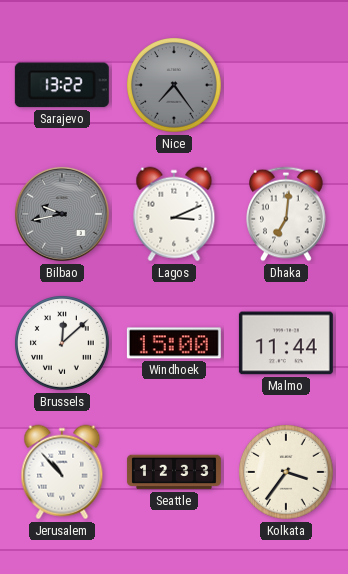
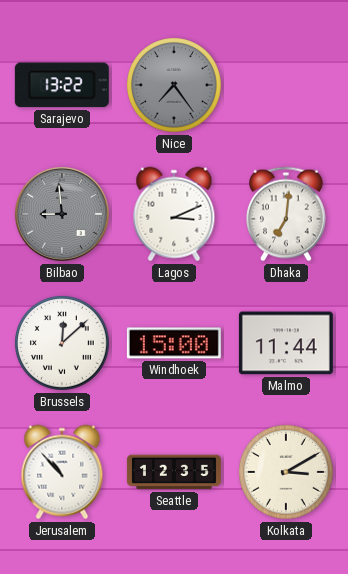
Bilbao: 9:43 -> 8:59 (62, 214)
Seattle: 12:33 -> 12:35 (174, 472)
Kolkata: 3:36 -> 3:10 (287, 473)
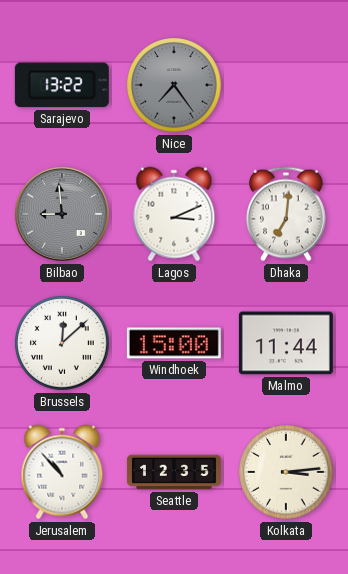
Kolkata: 3:10 -> 3:14 (287, 473)
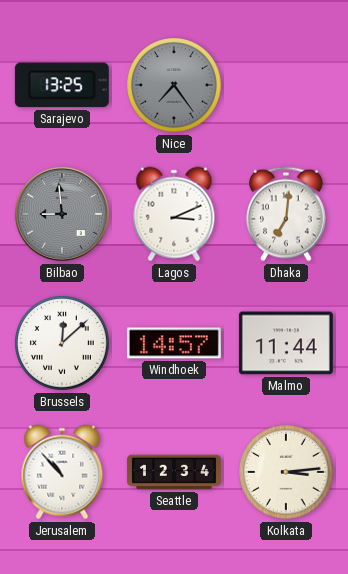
Sarajevo: 13:22 -> 13:25 (62, 85)
Windhoek: 15:00 -> 14:57 (174, 343)
Seattle: 12:35 -> 12:34 (174, 472)
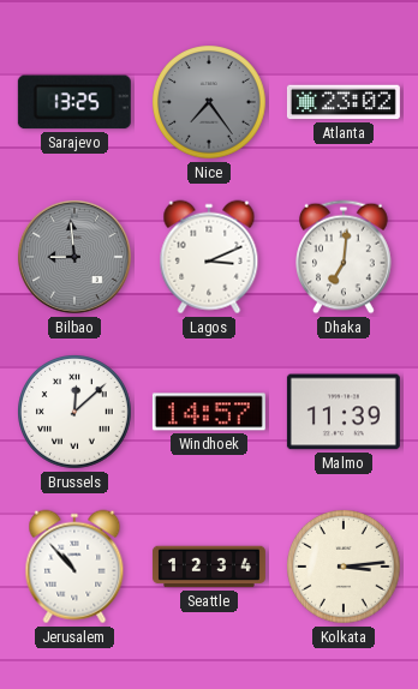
Atlanta: none -> 23:02 (344, 102)
Malmo: 11:44 -> 11:39 (344, 412)
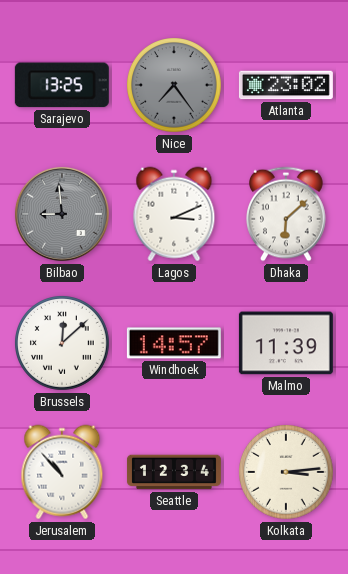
Dhaka: 7:01 -> 6:08 (287, 214)
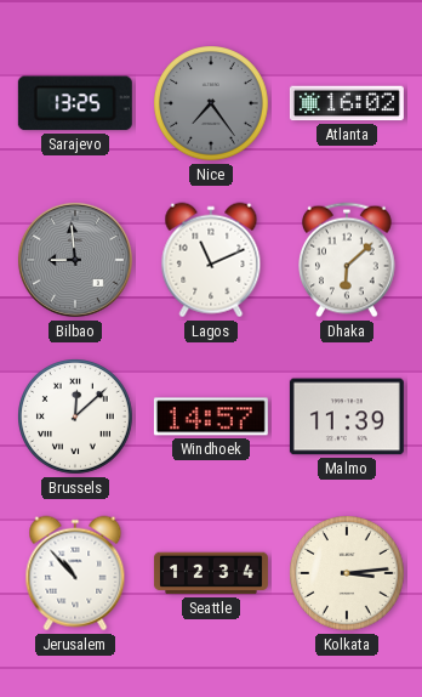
Atlanta: 23:02 -> 16:02 (347, 103)
Lagos: 3:11 -> 11:11 (211, 260)
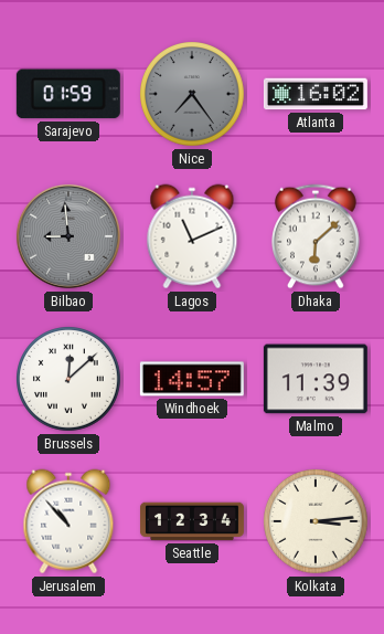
Sarajevo: 13:25 -> 01:59 (68, 94)
